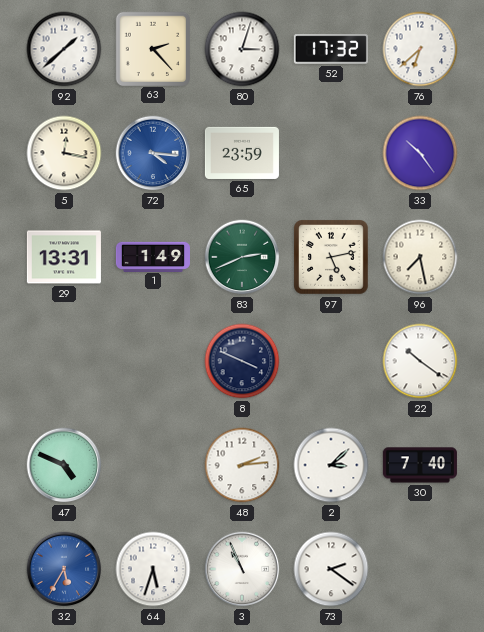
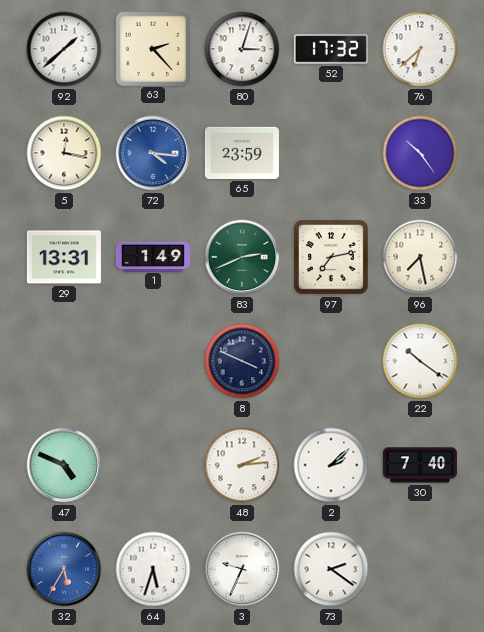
97: 5:13 -> 7:13 (332, 258)
2: 3:08 -> 2:08 (331, 465)
3: 10:56 -> 9:34 (242, 569)
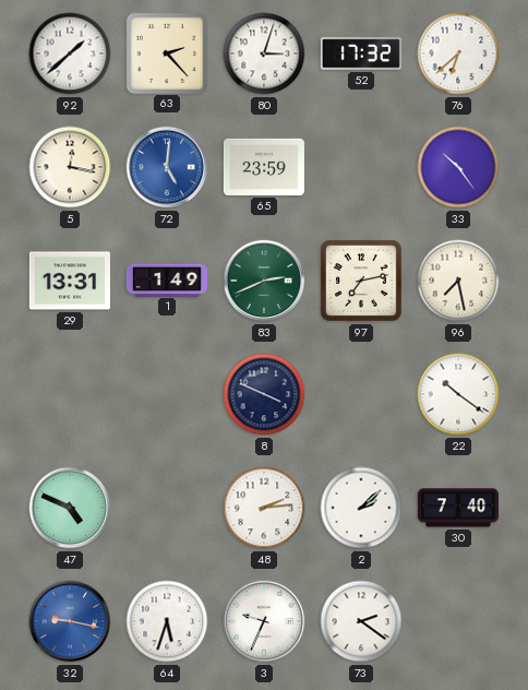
72: 4:16 -> 5:01 (167, 167)
32: 5:35 -> 9:17 (70, 621)
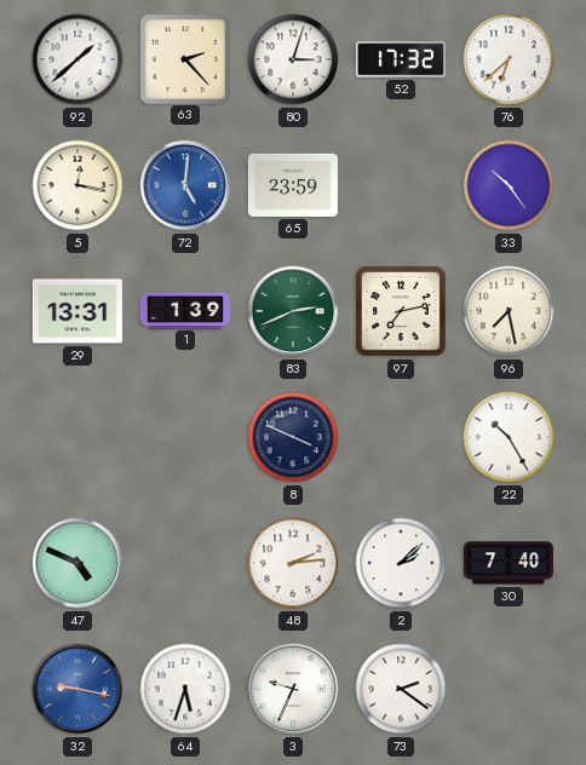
1: 1:49 -> 1:39 (185, 310)
22: 10:21 -> 10:25 (509, 437)
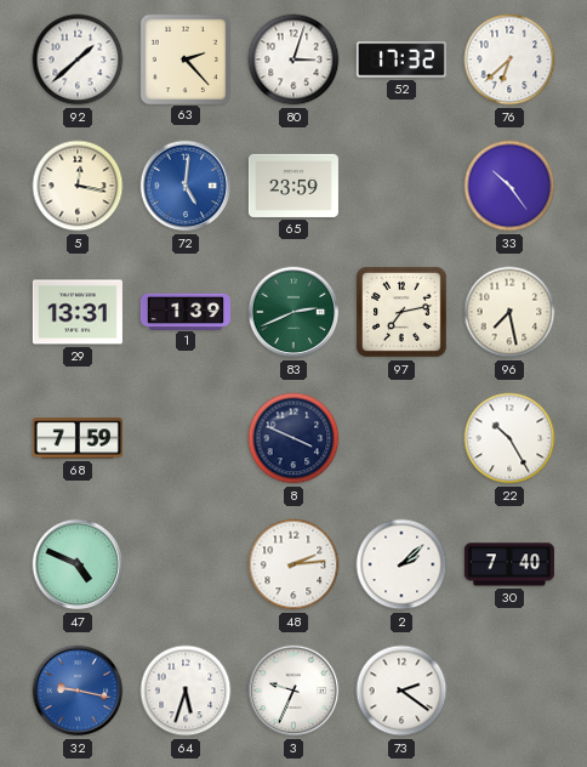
68: none -> 7:59 (78, 438)
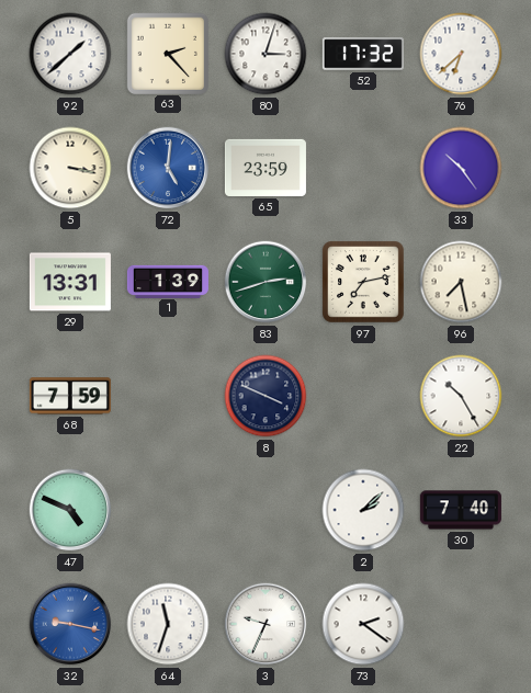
5: 12:17 -> 3:17 (70, 168)
83: 2:41 -> 2:42 (265, 282)
48: 2:14 -> none (293, 564)
64: 5:33 -> 11:33 (168, 624)
